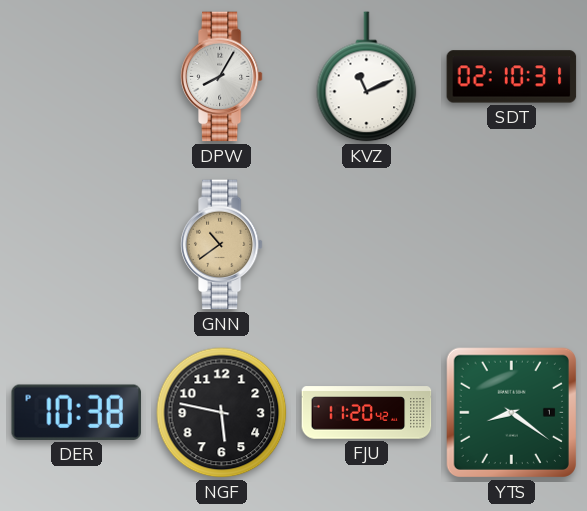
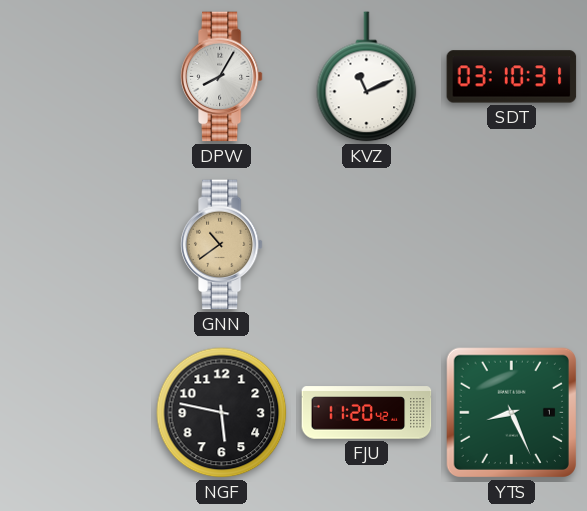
SDT: 02:10 -> 03:10 (512, 77)
DER: 10:38 -> none (76, 412)
YTS: 8:21 -> 8:26 (511, 412)
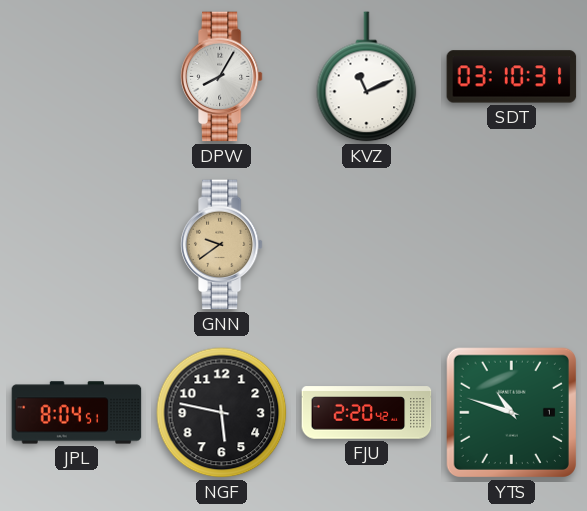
GNN: 10:39 -> 9:39 (221, 245)
JPL: none -> 8:04 (77, 413)
FJU: 11:20 -> 2:20 (367, 413)
YTS: 8:26 -> 10:48 (511, 412)
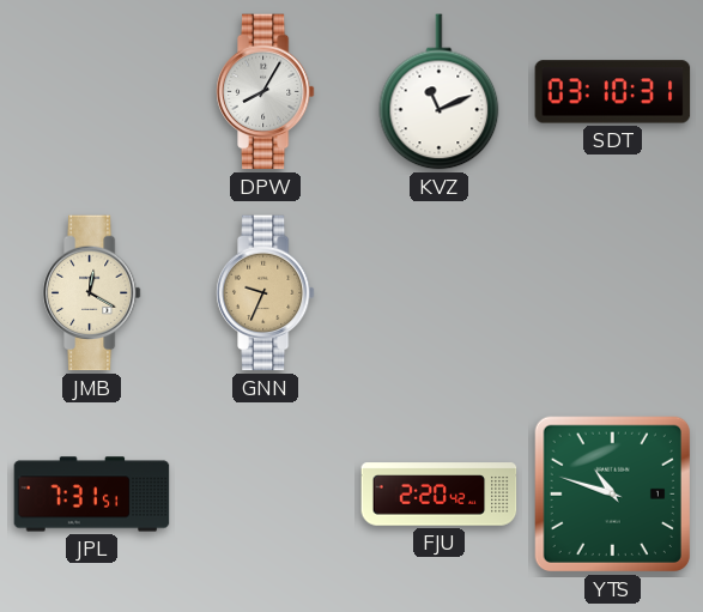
JMB: none -> 12:20 (91, 293)
GNN: 9:39 -> 9:34 (265, 293)
JPL: 8:04 -> 7:31 (92, 495)
NGF: 5:47 -> none (222, 413)
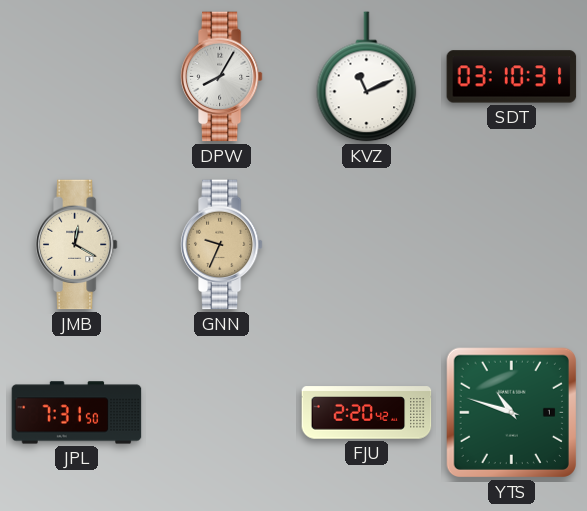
JPL: 7:31:51 -> 7:31:50 (77, 413)
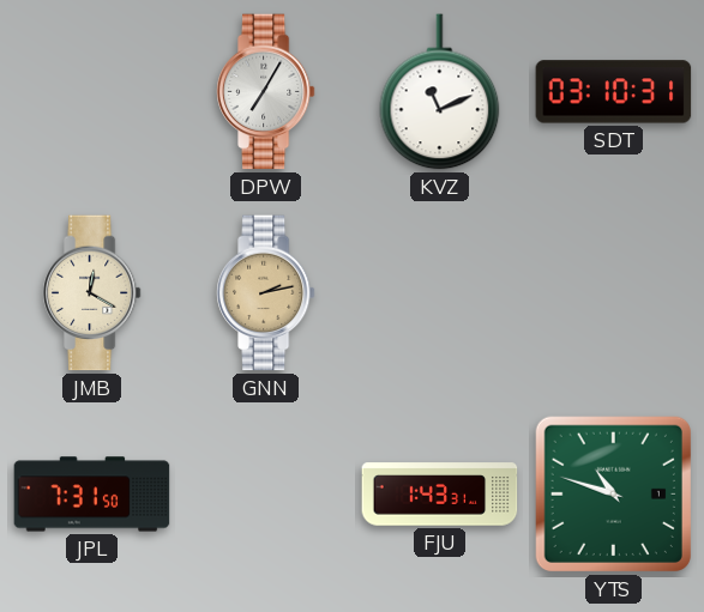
DPW: 8:05 -> 7:05 (265, 92)
GNN: 9:34 -> 2:13 (265, 293)
FJU: 2:20 -> 1:43 (440, 495)
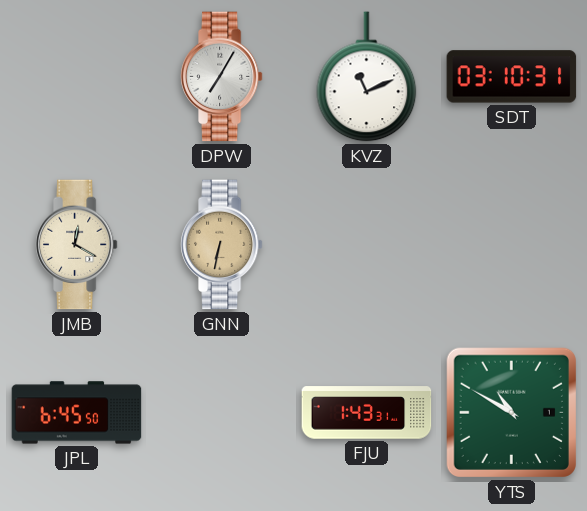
GNN: 2:13 -> 6:32 (221, 245)
JPL: 7:31 -> 6:45 (77, 413)
YTS: 10:48 -> 10:50 (511, 412)
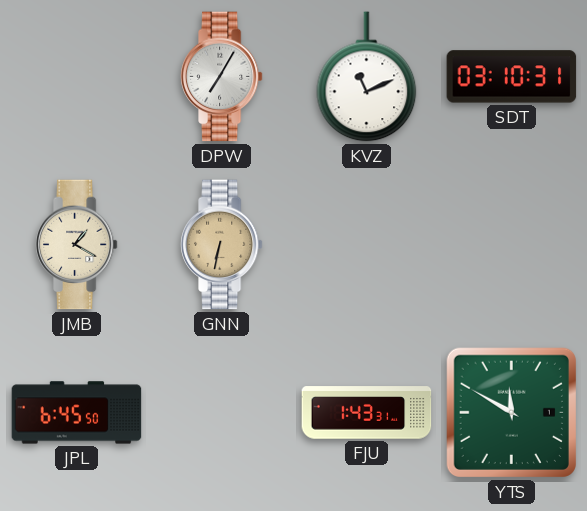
JMB: 12:20 -> 1:20 (76, 245)
YTS: 10:50 -> 11:50 (511, 412)
